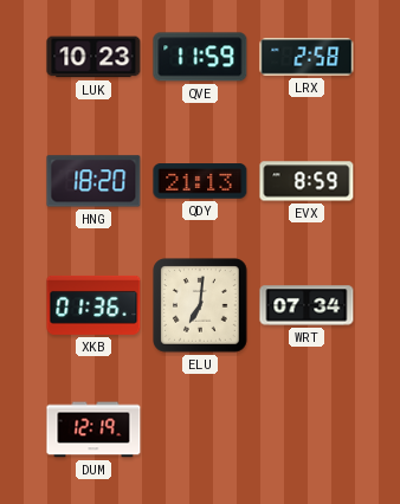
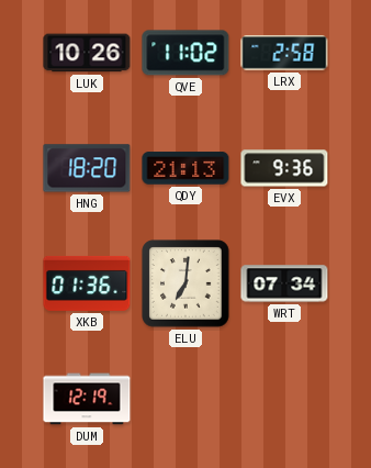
LUK: 10:23 -> 10:26 (87, 53)
QVE: 11:59 -> 11:02 (185, 53)
EVX: 8:59 -> 9:36 (284, 168)
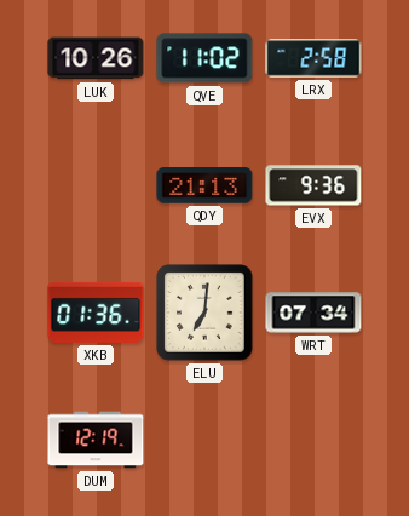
HNG: 18:20 -> none (87, 168)
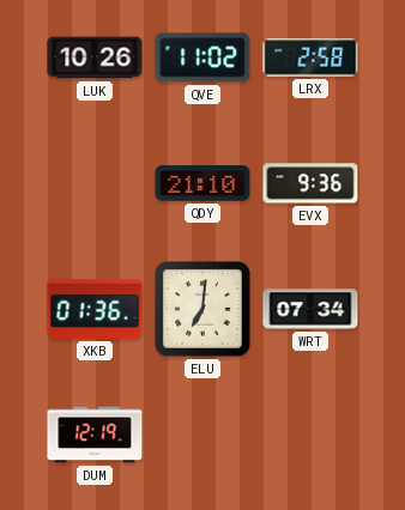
QDY: 21:13 -> 21:10 (202, 183)
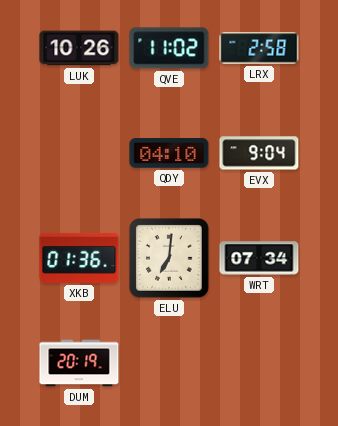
QDY: 21:10 -> 04:10 (169, 153)
EVX: 9:36 -> 9:04 (259, 153)
DUM: 12:19 -> 20:19 (79, 363)
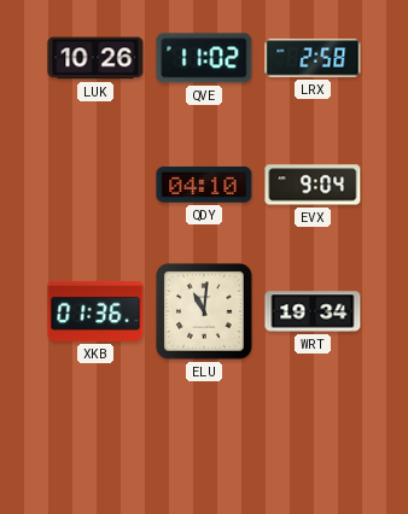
ELU: 7:01 -> 11:01 (204, 311)
WRT: 07:34 -> 19:34 (313, 311)
DUM: 20:19 -> none (79, 363)
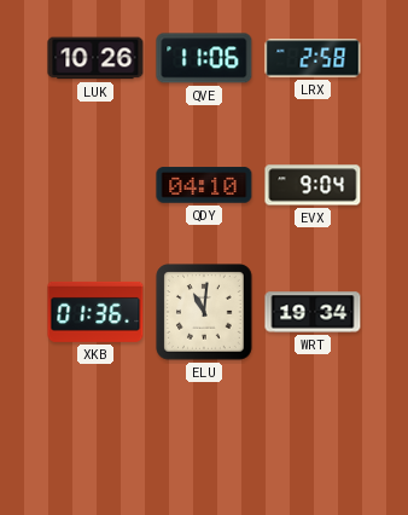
QVE: 11:02 -> 11:06 (204, 58)
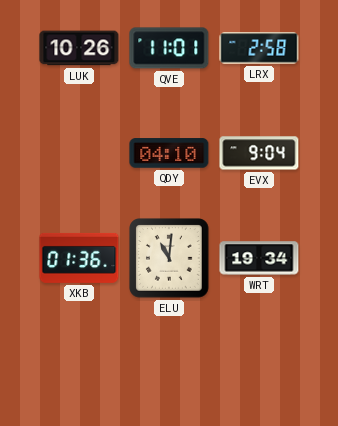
QVE: 11:06 -> 11:01 (169, 48)
